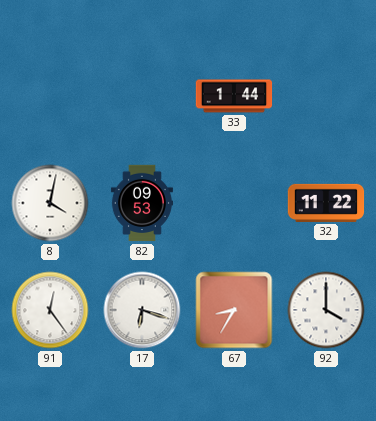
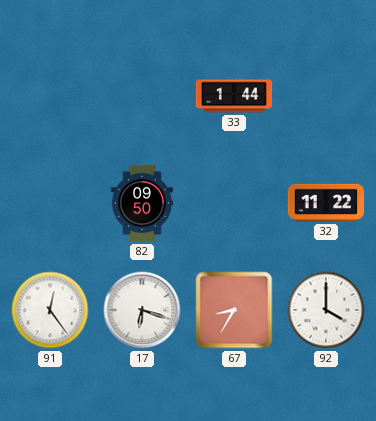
8: 4:02 -> none (50, 203)
82: 09:53 -> 09:50 (142, 203)
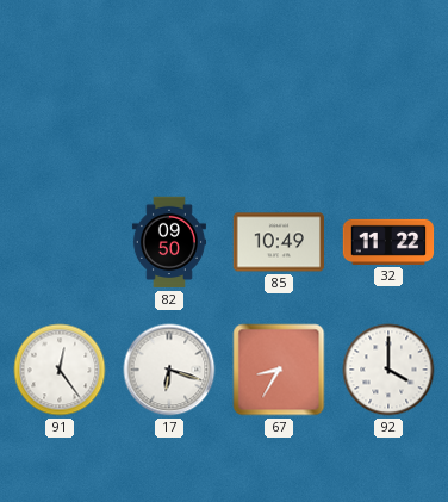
33: 1:44 -> none (234, 96)
85: none -> 10:49 (278, 242)
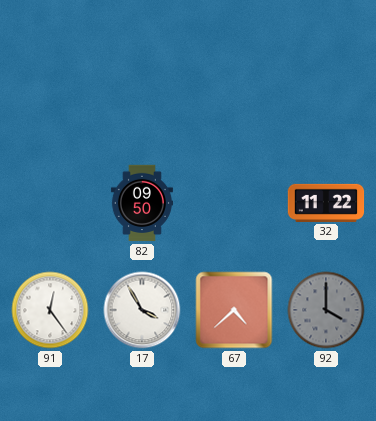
85: 10:49 -> none (278, 242)
17: 6:18 -> 3:55 (142, 310)
67: 8:35 -> 4:38 (234, 310)
92 dial: white -> grey (326, 310)
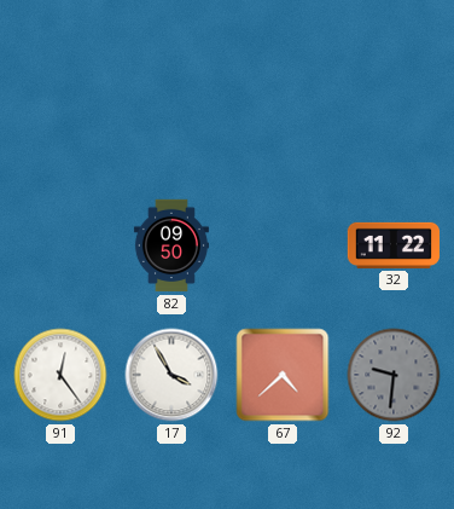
92: 4:00 -> 9:31 (394, 375)
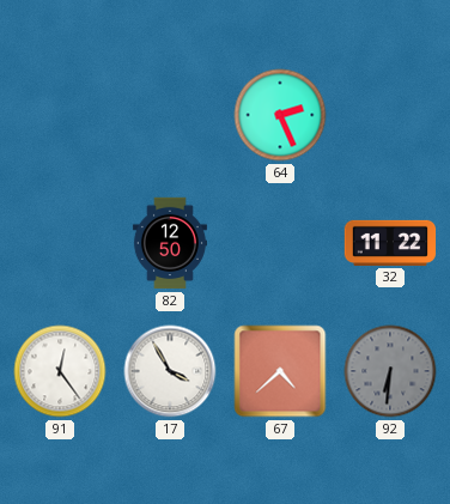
64: none -> 2:26 (280, 115)
82: 09:50 -> 12:50 (170, 243)
92: 9:31 -> 6:31 (390, 371)
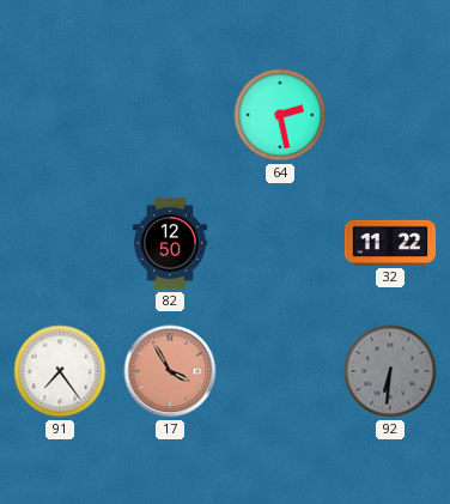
64: 2:26 -> 2:28 (280, 115)
91: 12:24 -> 7:24 (60, 371)
17 dial: white -> salmon (170, 371)
67: 4:38 -> none (280, 371)
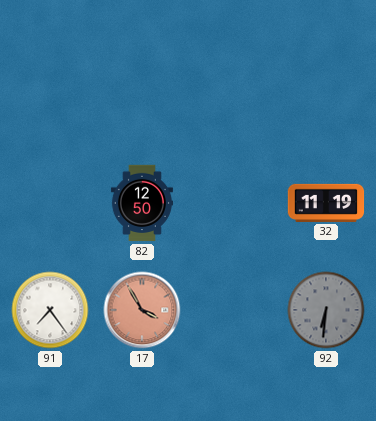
64: 2:28 -> none (280, 115)
32: 11:22 -> 11:19 (326, 203)
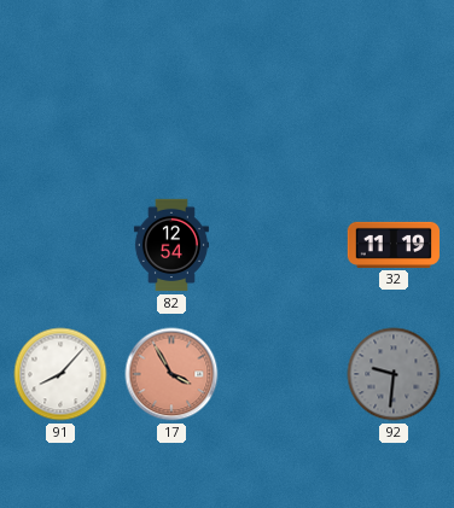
82: 12:50 -> 12:54 (171, 245)
91: 7:24 -> 8:07 (60, 374)
92: 6:31 -> 9:31 (394, 374)
